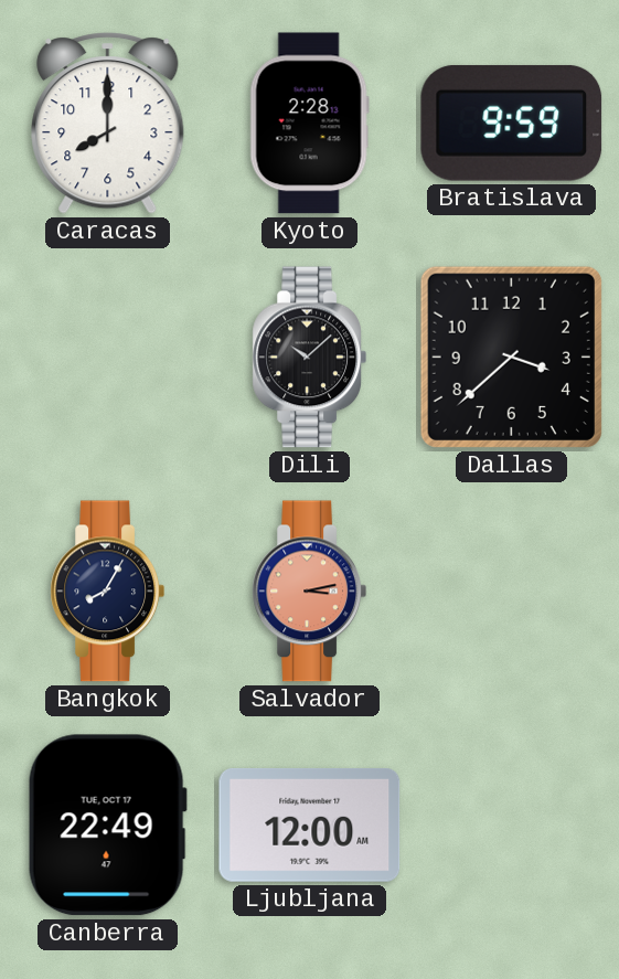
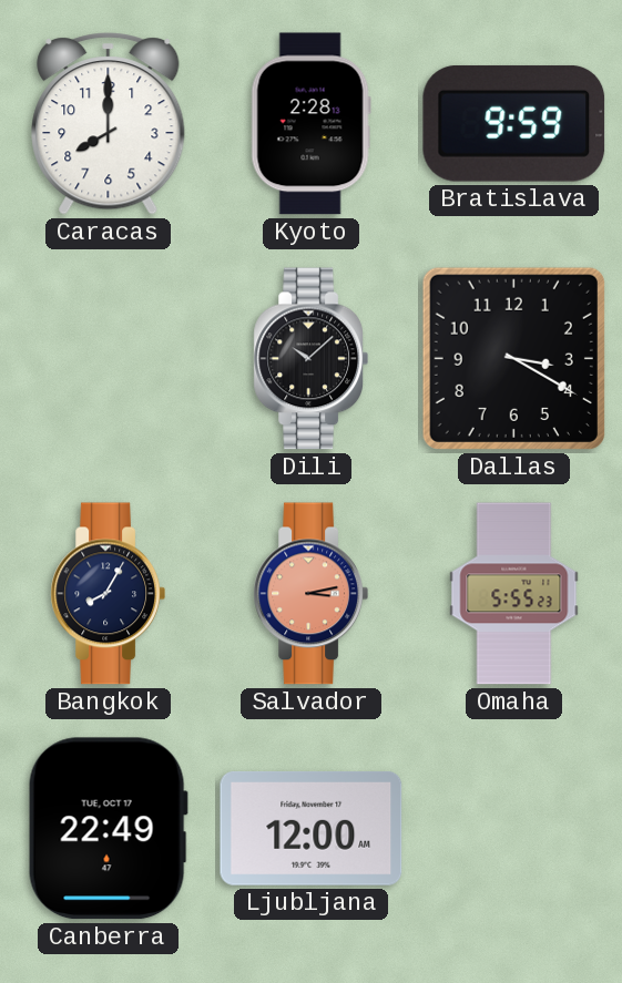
Dallas: 3:38 -> 3:20 (513, 358)
Omaha: none -> 5:55 (514, 594)
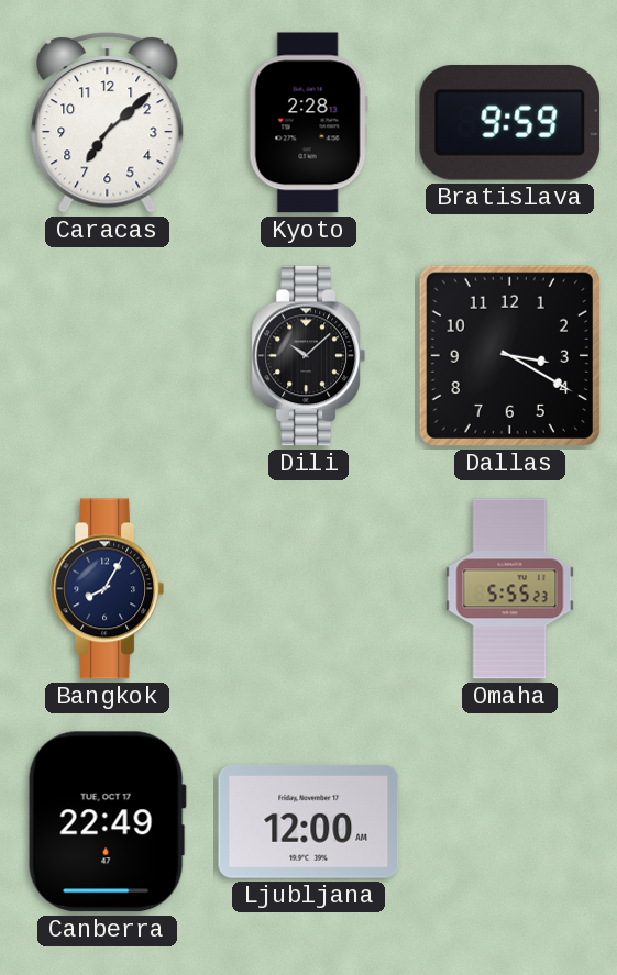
Caracas: 8:00 -> 7:08 (108, 123)
Salvador: 3:13 -> none (310, 594)
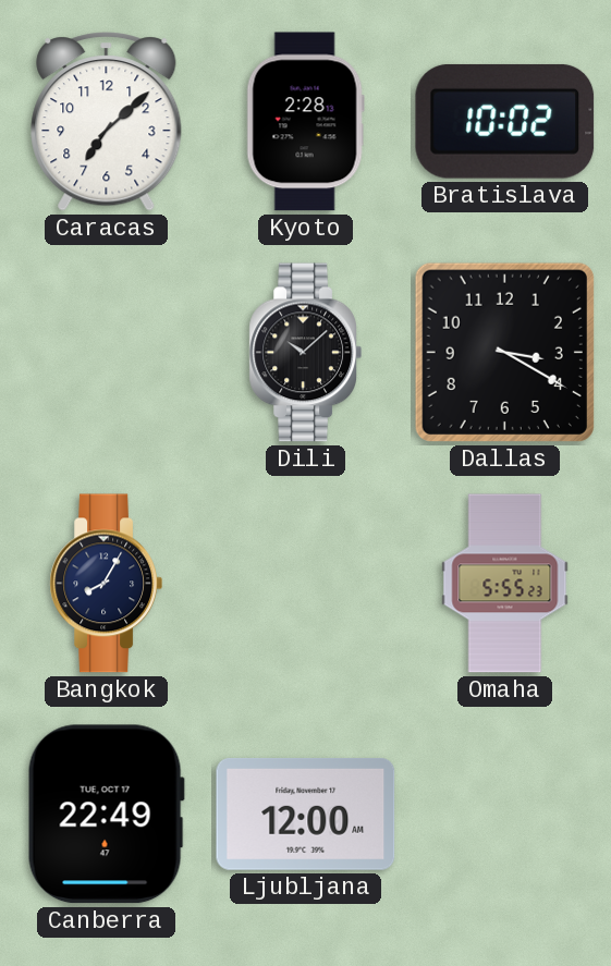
Bratislava: 9:59 -> 10:02 (505, 121)
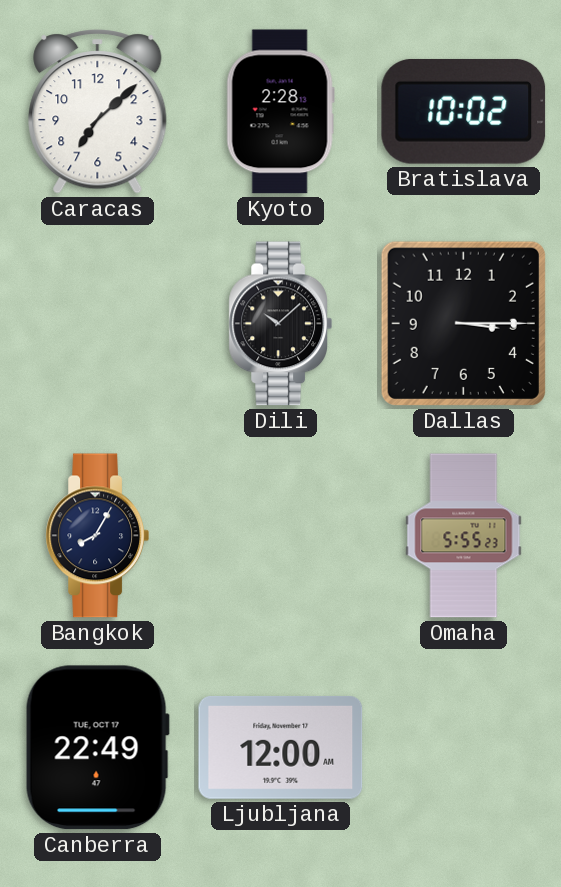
Dallas: 3:20 -> 3:15 (463, 323)
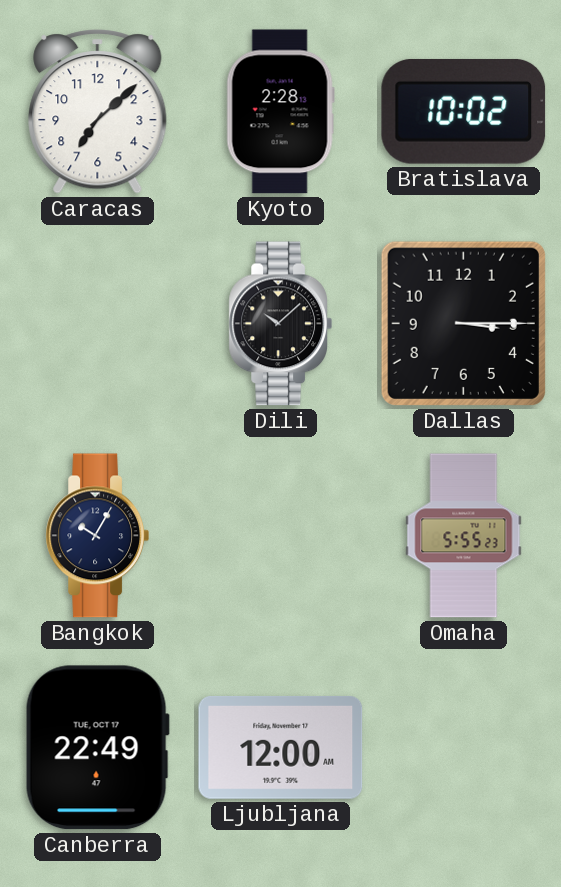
Bangkok: 8:05 -> 10:05 (97, 536)
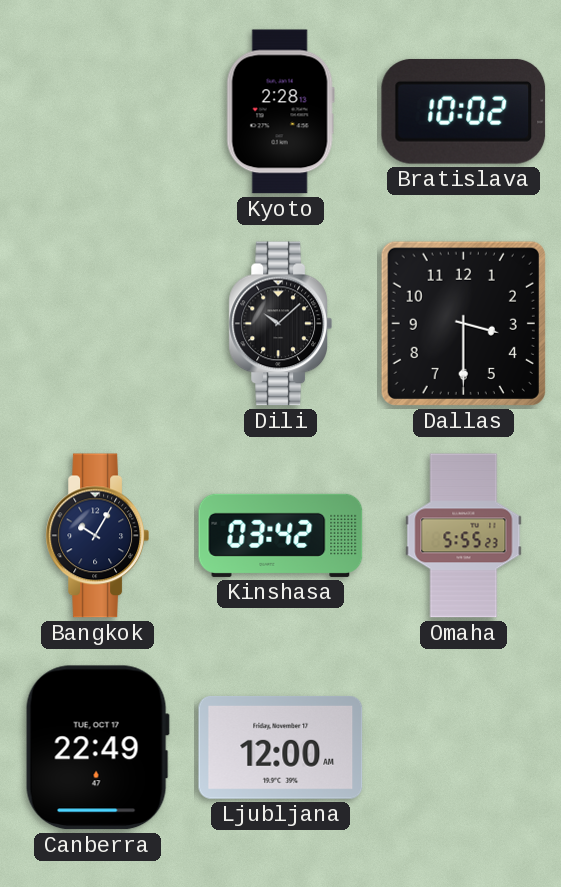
Caracas: 7:08 -> none (98, 112)
Dallas: 3:15 -> 3:30 (463, 323)
Kinshasa: none -> 03:42 (281, 535)
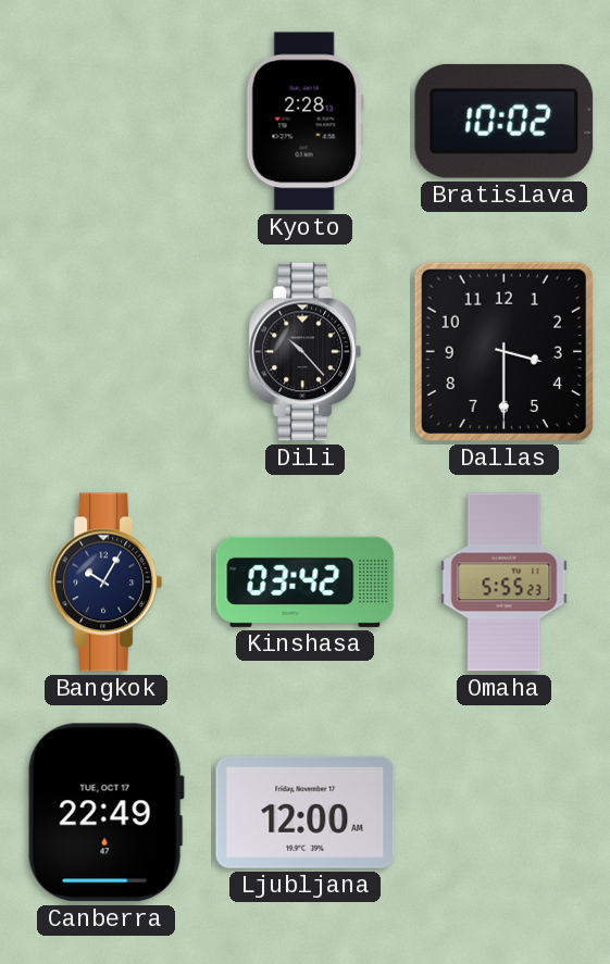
Dili: 10:08 -> 10:23 (304, 352)
